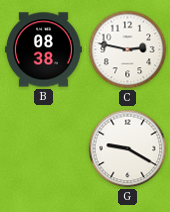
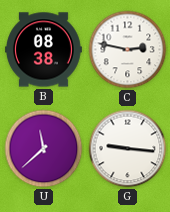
U: none -> 11:38 (44, 149)
G: 9:20 -> 9:16 (128, 149)
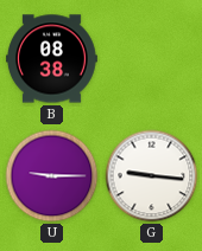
C: 2:47 -> none (128, 50)
U: 11:38 -> 9:15 (52, 176)
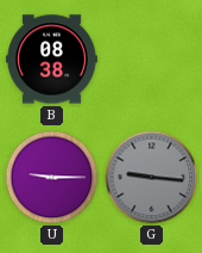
G dial: white -> grey (152, 178)
